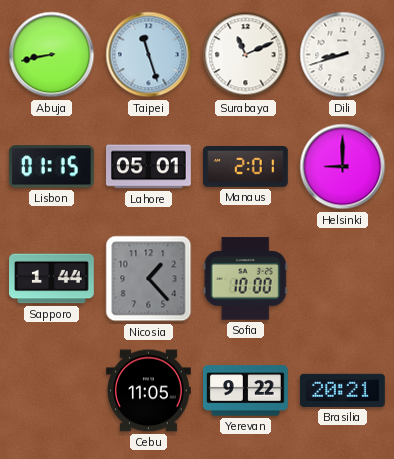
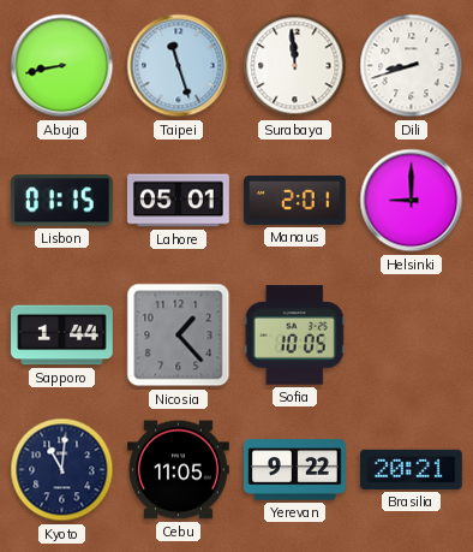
Surabaya: 11:11 -> 11:59 (295, 66)
Sofia: 10:00 -> 10:05 (294, 336)
Kyoto: none -> 11:01 (62, 470)
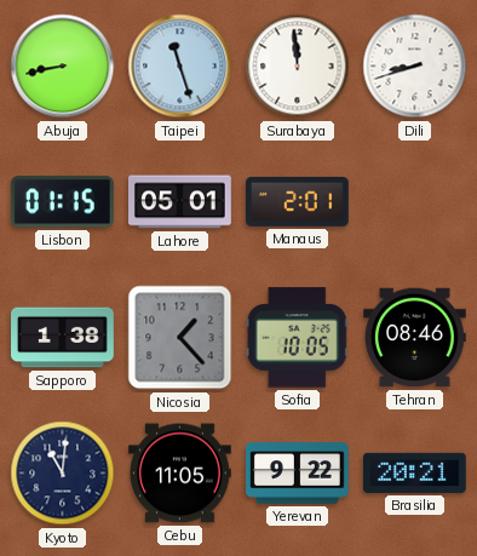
Helsinki: 9:00 -> none (412, 201)
Sapporo: 1:44 -> 1:38 (63, 338)
Tehran: none -> 08:46 (415, 338)
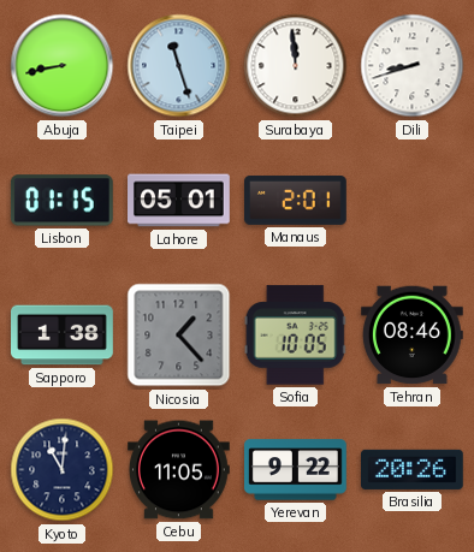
Brasilia: 20:21 -> 20:26 (413, 469)
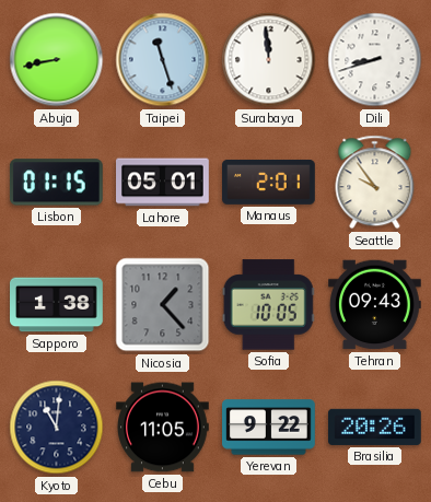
Seattle: none -> 9:54 (375, 183)
Tehran: 08:46 -> 09:43 (375, 305)
